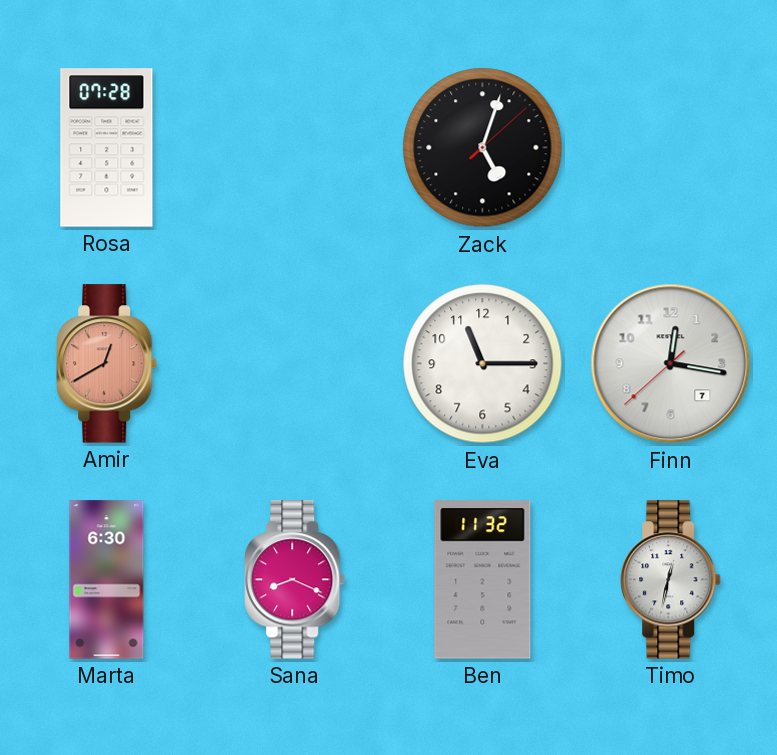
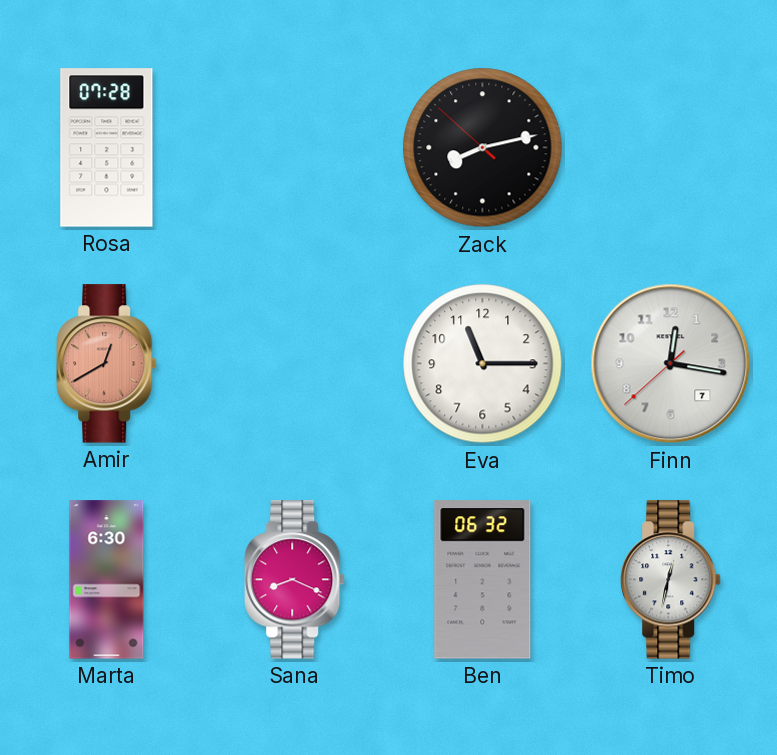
Zack: 5:03 -> 8:12 (483, 148)
Ben: 11:32 -> 06:32 (483, 580)
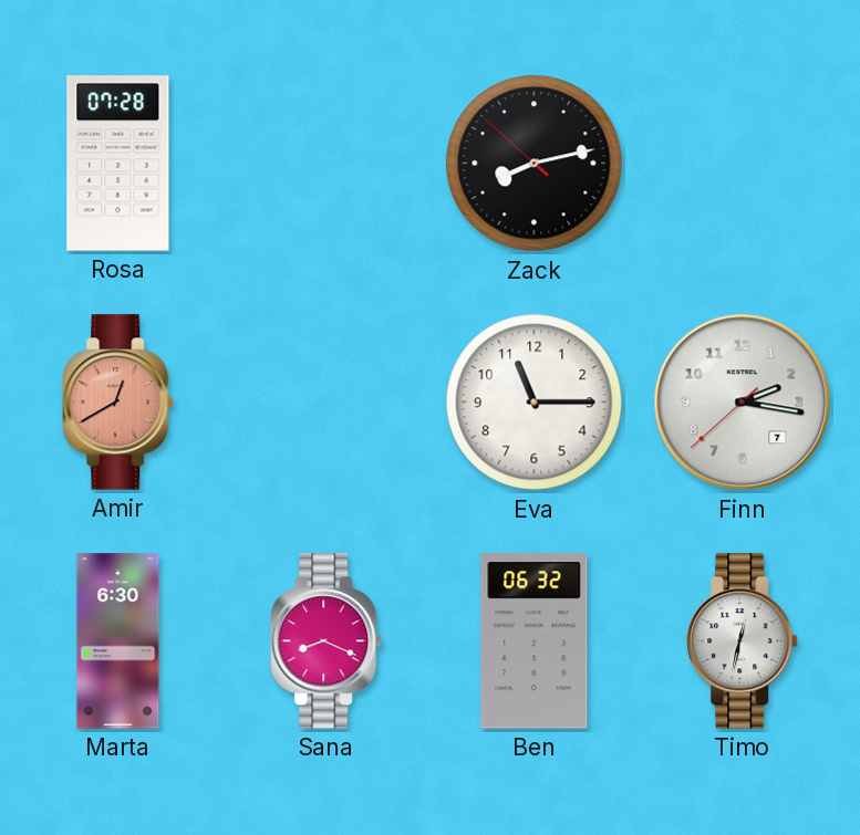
Finn: 12:16 -> 2:16 (743, 403)
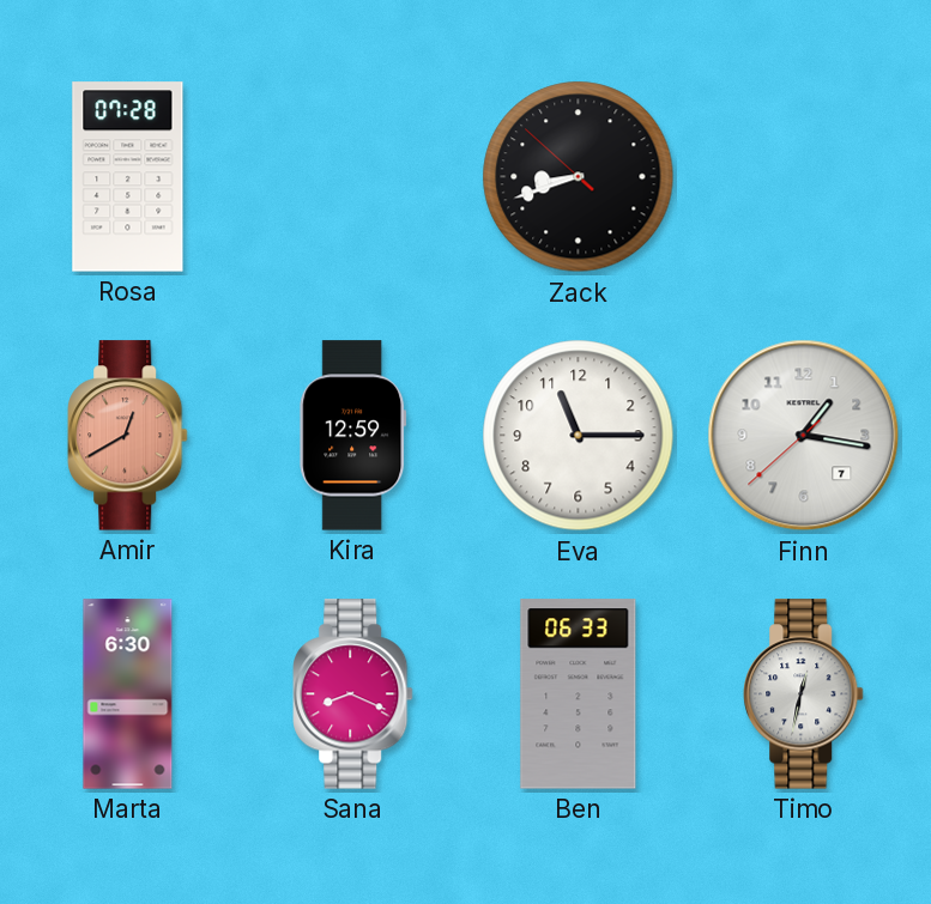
Zack: 8:12 -> 8:41 (579, 177)
Kira: none -> 12:59 (353, 436)
Finn: 2:16 -> 1:16 (804, 436)
Ben: 06:32 -> 06:33 (579, 694)
